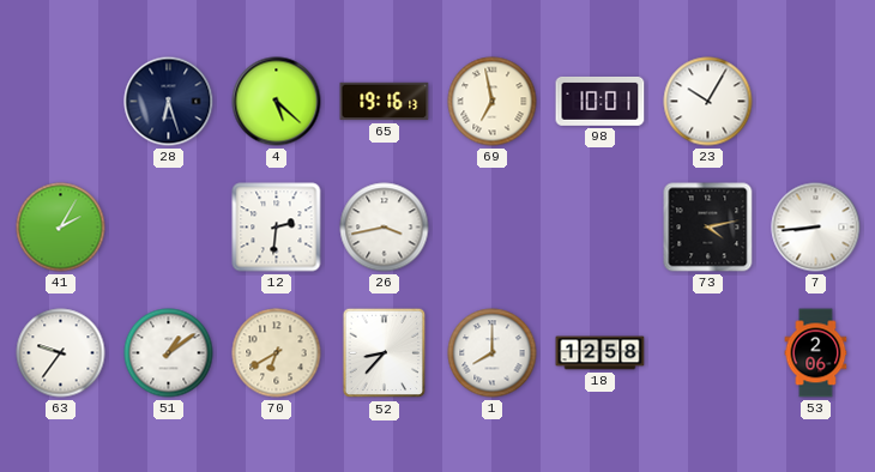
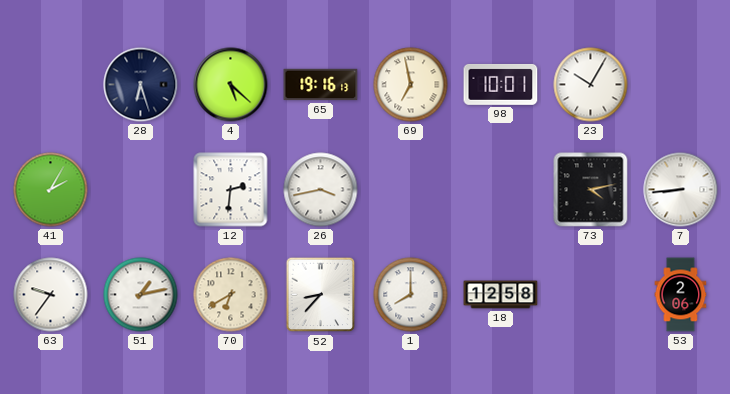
51: 1:09 -> 1:13 (141, 295)
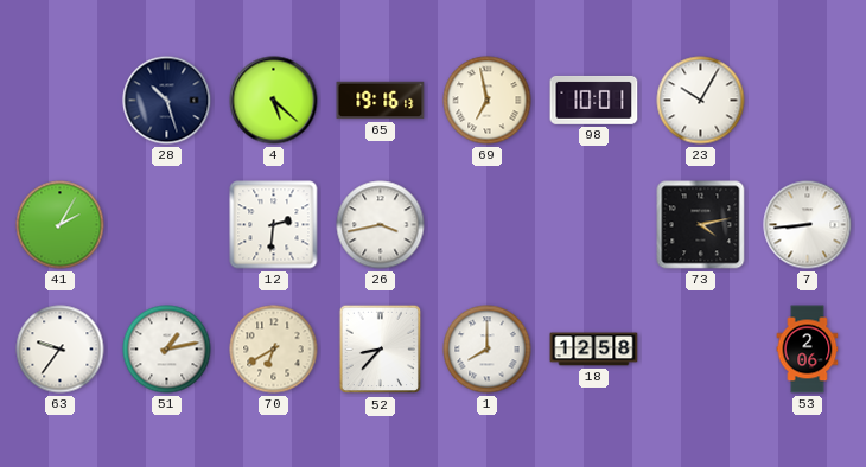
28: 6:27 -> 10:27 (167, 101)
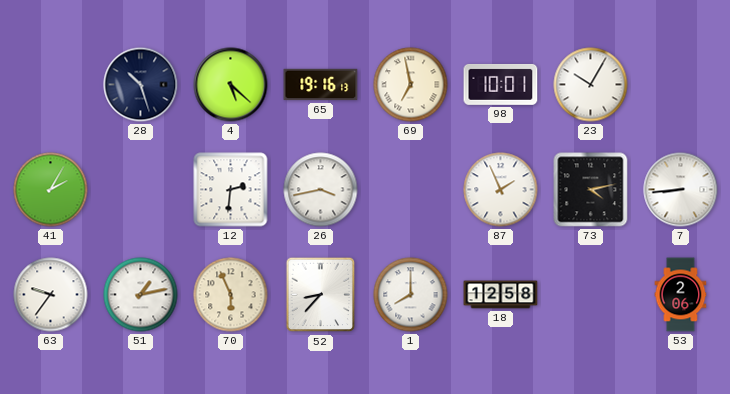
87: none -> 1:56 (501, 190)
70: 6:40 -> 5:56 (231, 295)
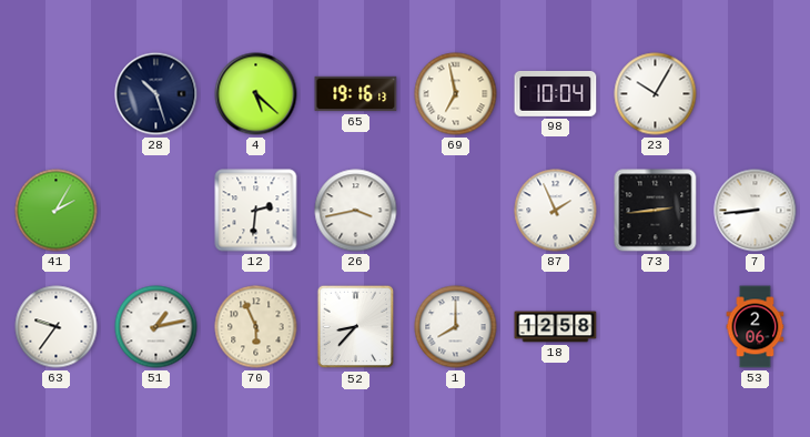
98: 10:01 -> 10:04 (556, 93)
73: 4:13 -> 2:44 (656, 211)
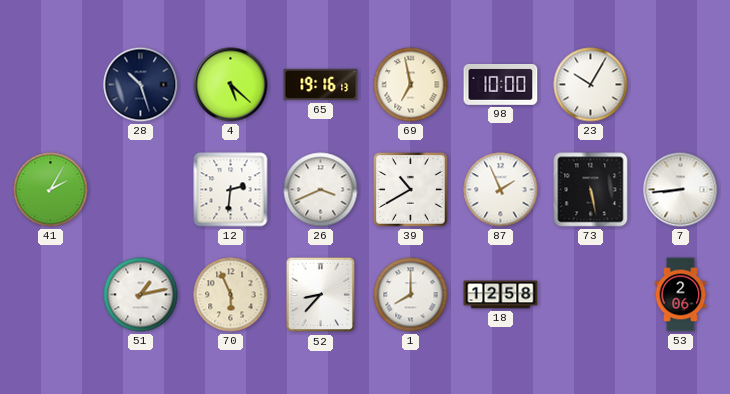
98: 10:04 -> 10:00 (501, 84)
26: 3:43 -> 3:41 (321, 190)
39: none -> 10:40 (411, 190)
73: 2:44 -> 5:28 (591, 190)
63: 9:36 -> none (57, 327)
